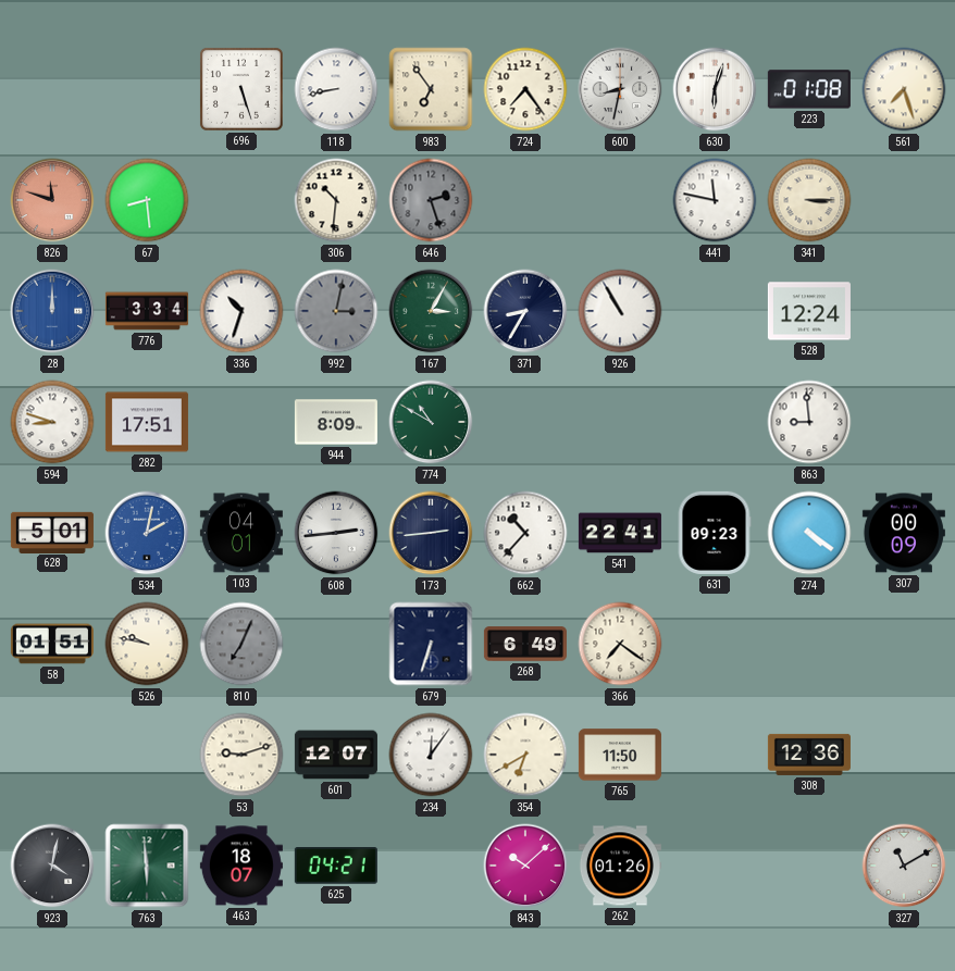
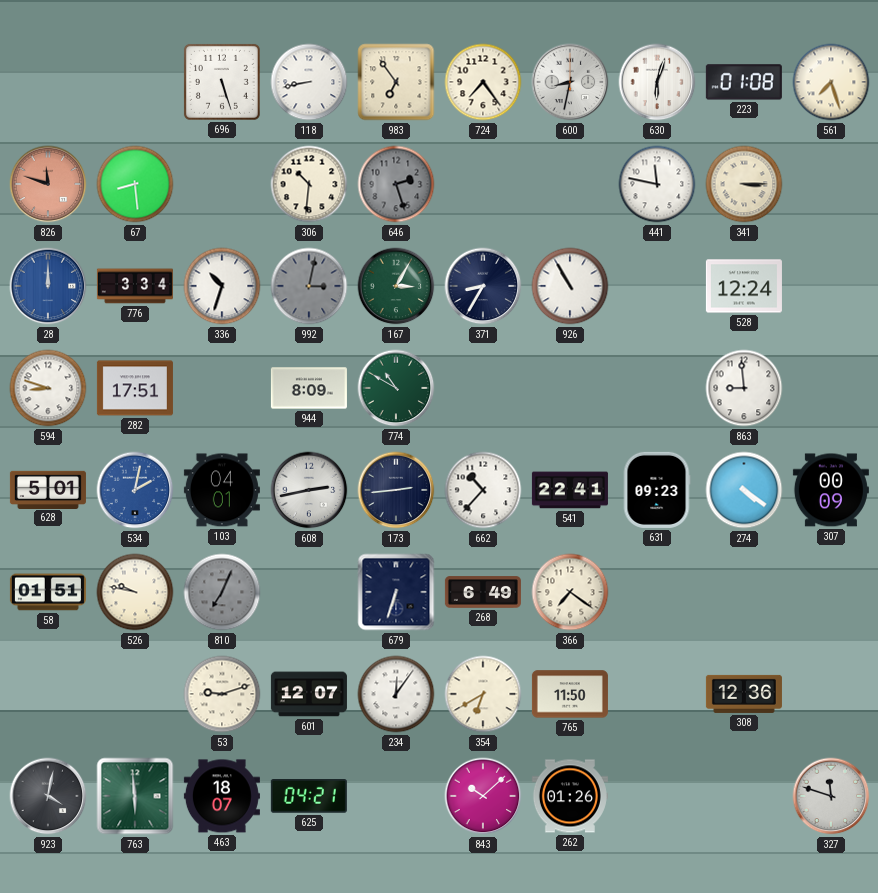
608: 2:44 -> 2:43 (309, 490)
327: 11:10 -> 11:48 (831, 796)
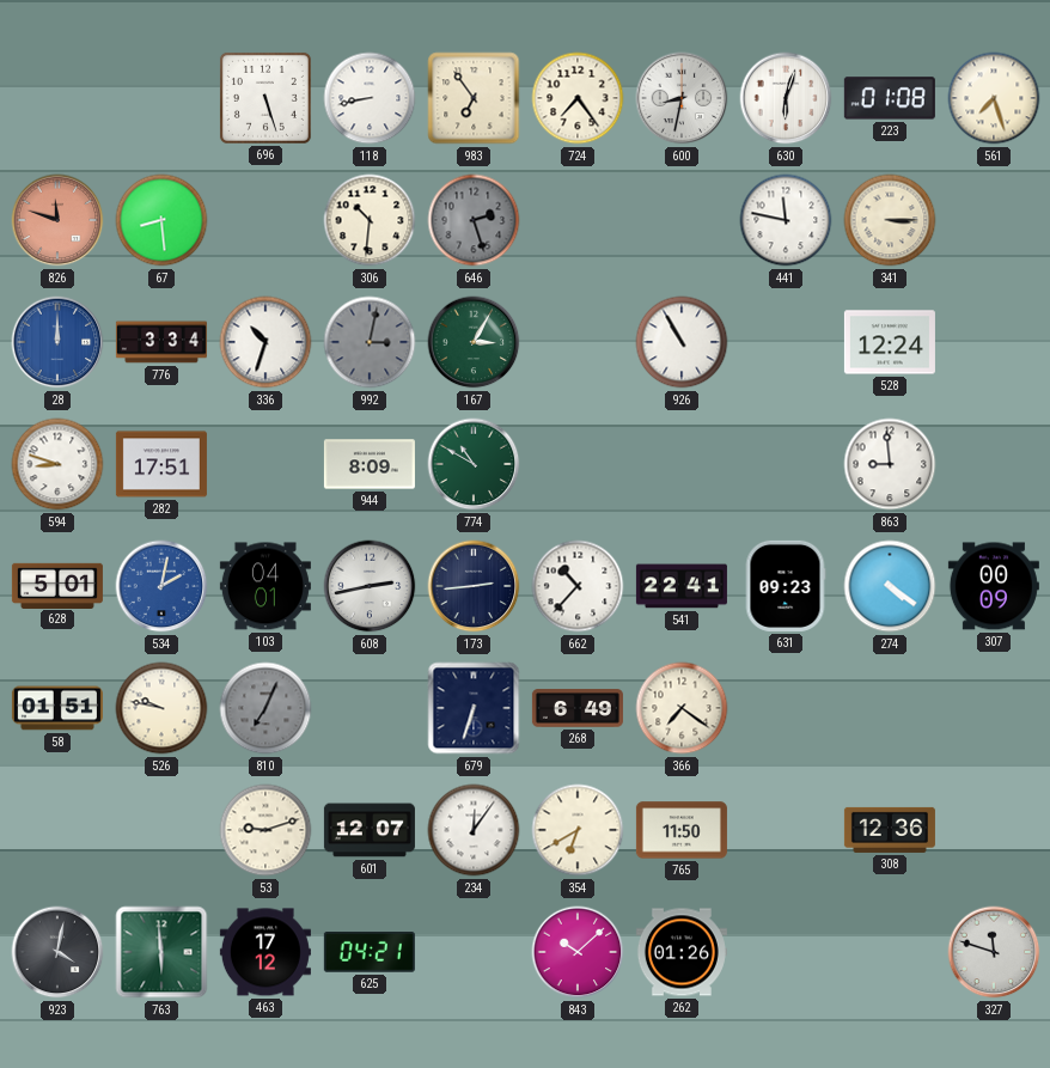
371: 8:35 -> none (483, 286)
463: 18:07 -> 17:12 (265, 952)
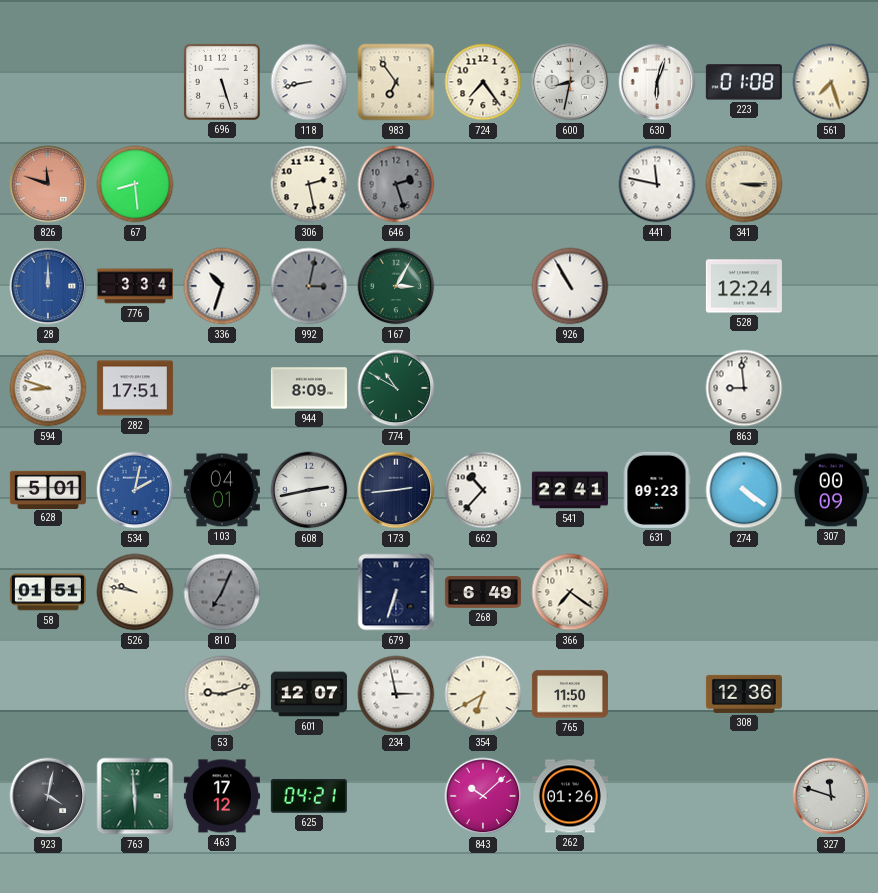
306: 10:31 -> 2:28 (309, 184)
234: 12:06 -> 2:58 (396, 694)
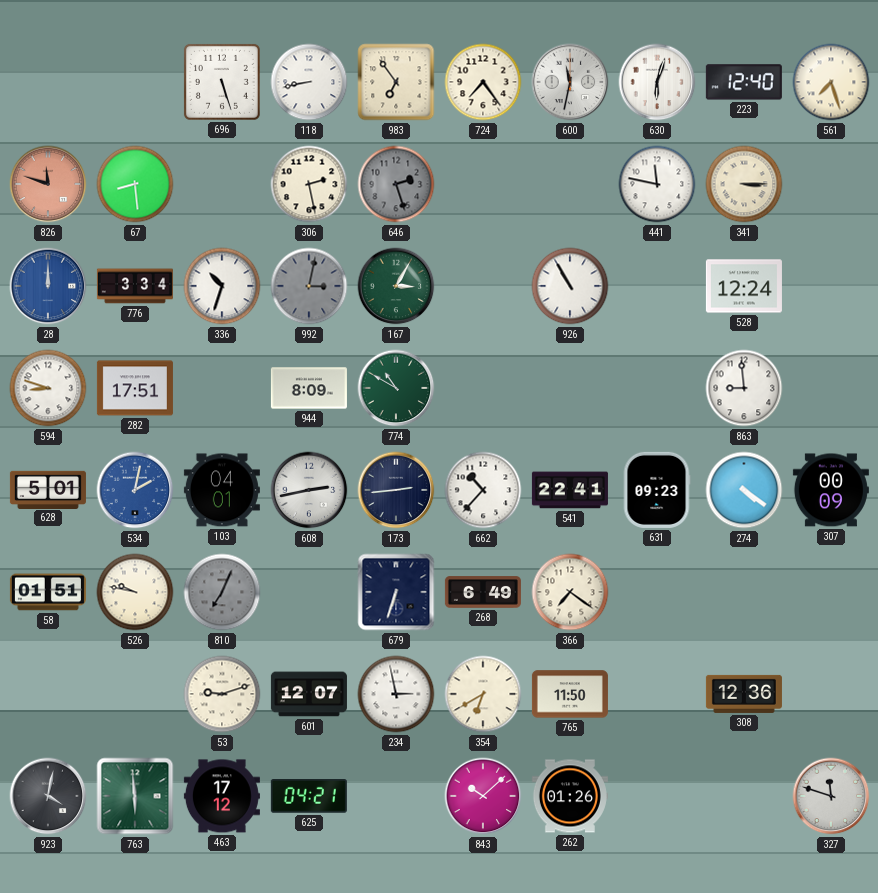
600: 8:32 -> 11:32 (570, 82)
223: 01:08 -> 12:40 (744, 82)
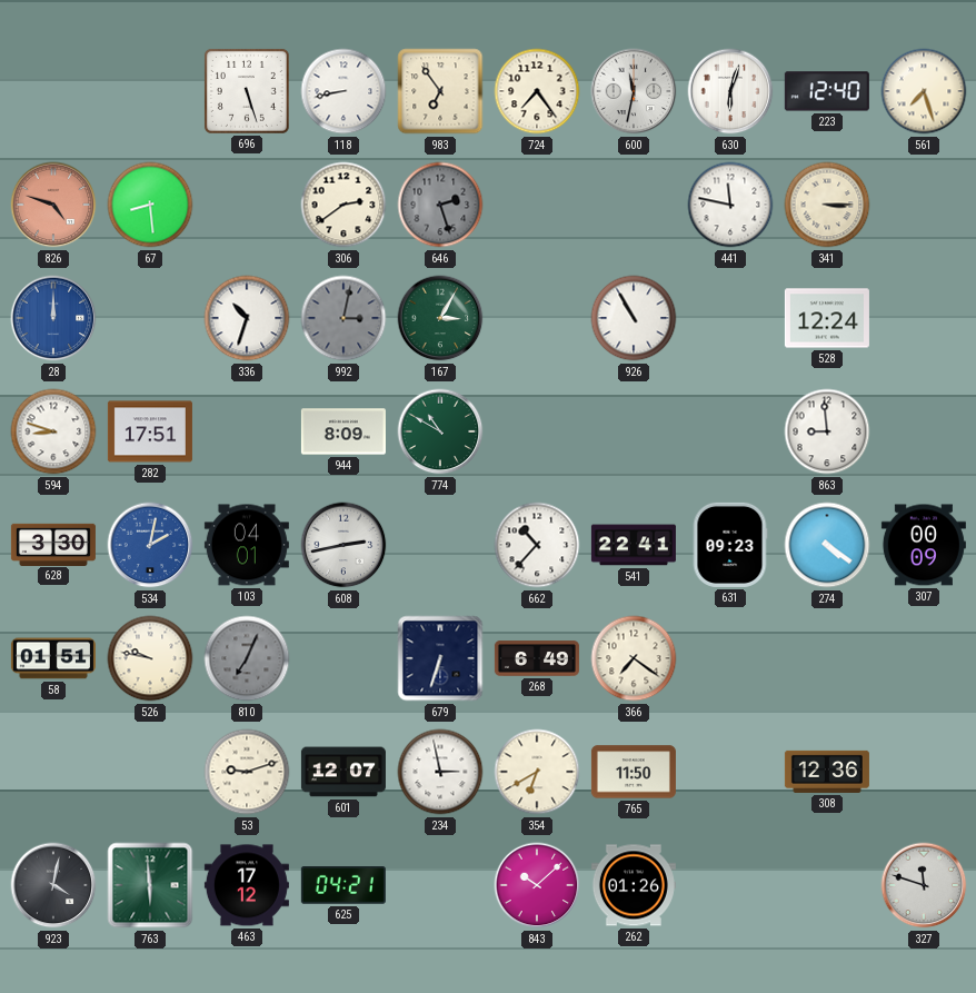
826: 11:48 -> 4:48 (53, 205)
306: 2:28 -> 2:39 (343, 205)
776: 3:34 -> none (135, 286)
628: 5:01 -> 3:30 (53, 544)
173: 2:44 -> none (396, 490)
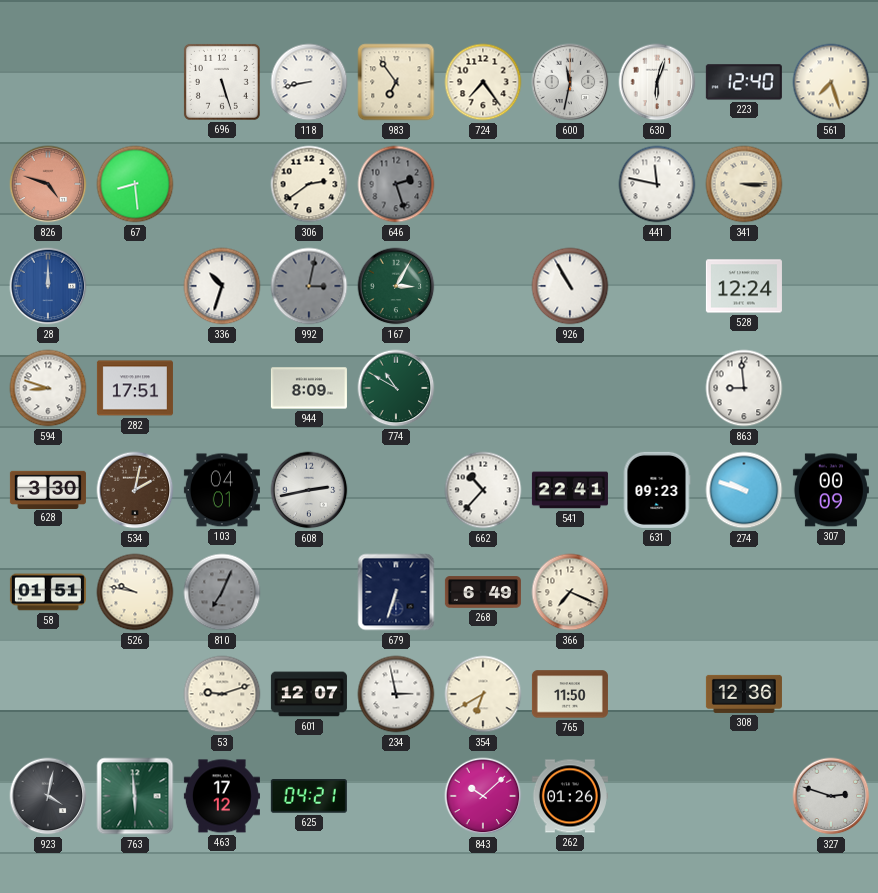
534 dial: blue -> brown (135, 490)
274: 4:21 -> 9:48 (744, 490)
366: 7:21 -> 7:19 (570, 592)
327: 11:48 -> 2:48 (831, 796)
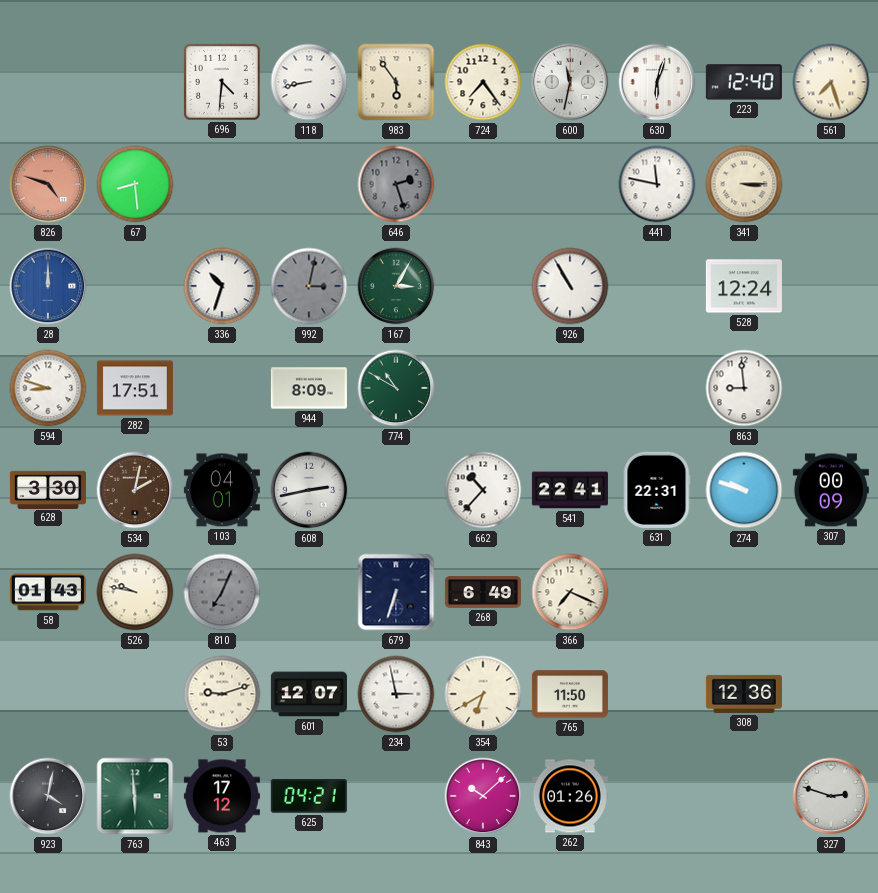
696: 5:27 -> 4:31 (222, 82)
983: 6:54 -> 5:54 (396, 82)
306: 2:39 -> none (309, 184)
631: 09:23 -> 22:31 (657, 490)
58: 01:51 -> 01:43 (48, 592)
